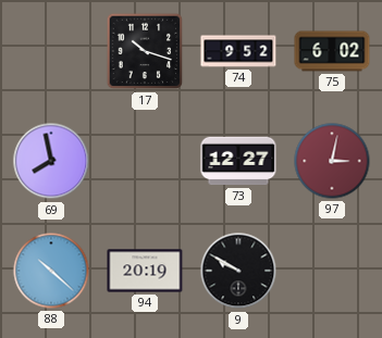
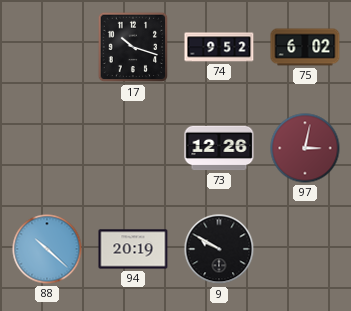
69: 7:58 -> none (51, 161)
73: 12:27 -> 12:26 (219, 148)
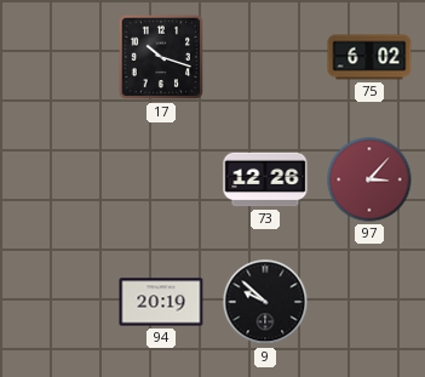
74: 9:52 -> none (219, 47)
97: 3:02 -> 3:07 (369, 179)
88: 10:22 -> none (47, 249)
9: 9:50 -> 9:52 (265, 302)
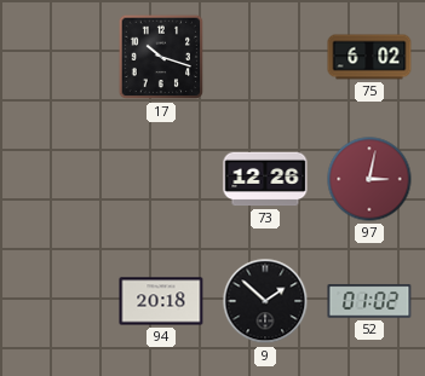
97: 3:07 -> 3:02 (369, 179)
94: 20:19 -> 20:18 (161, 301)
9: 9:52 -> 1:52 (265, 301)
52: none -> 01:02 (369, 301)
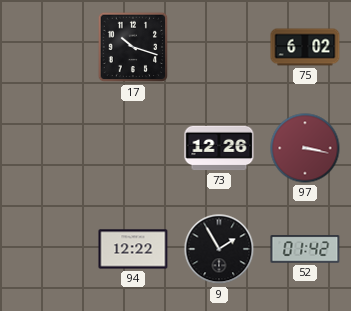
97: 3:02 -> 3:17 (305, 148)
94: 20:18 -> 12:22 (133, 249)
9: 1:52 -> 1:55 (219, 249)
52: 01:02 -> 01:42 (305, 249)
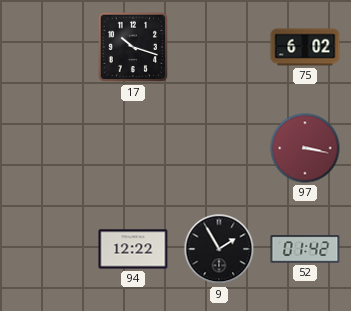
73: 12:26 -> none (219, 148)
